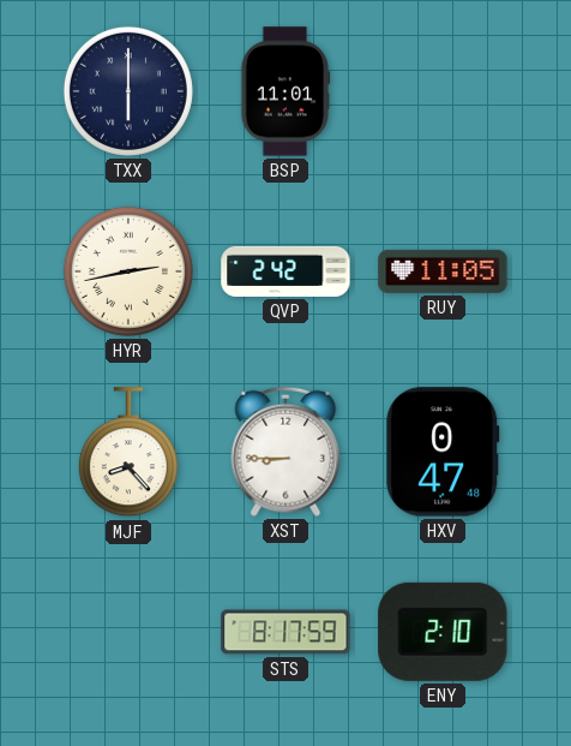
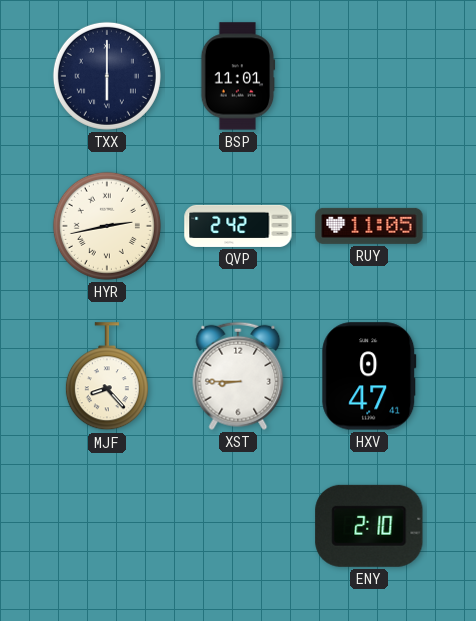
HXV: 0:47:48 -> 0:47:41 (369, 376)
STS: 8:17 -> none (285, 632)
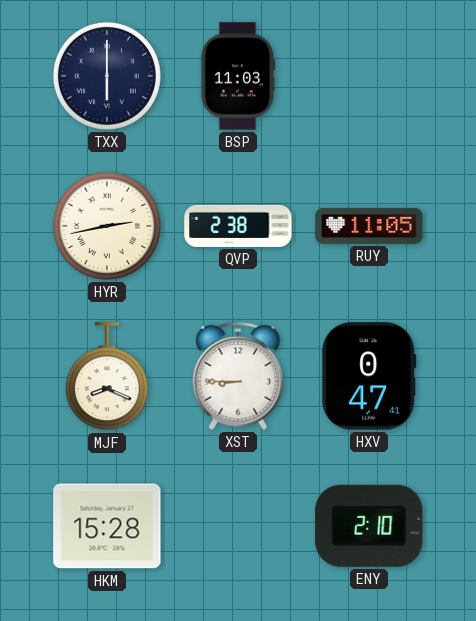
BSP: 11:01 -> 11:03 (238, 76)
QVP: 2:42 -> 2:38 (238, 226)
MJF: 8:23 -> 8:19 (107, 377)
HKM: none -> 15:28 (107, 526)
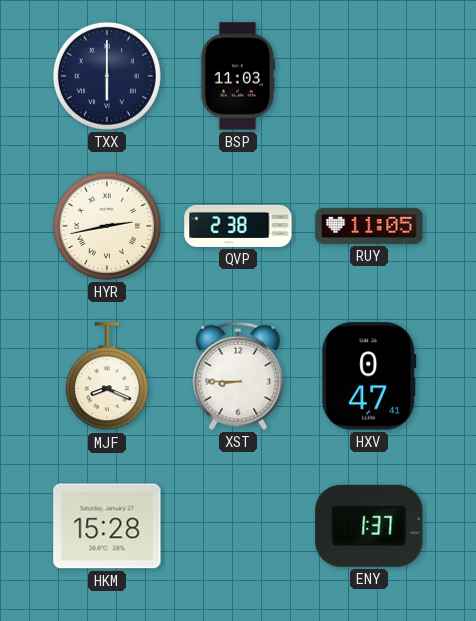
ENY: 2:10 -> 1:37 (369, 526)
